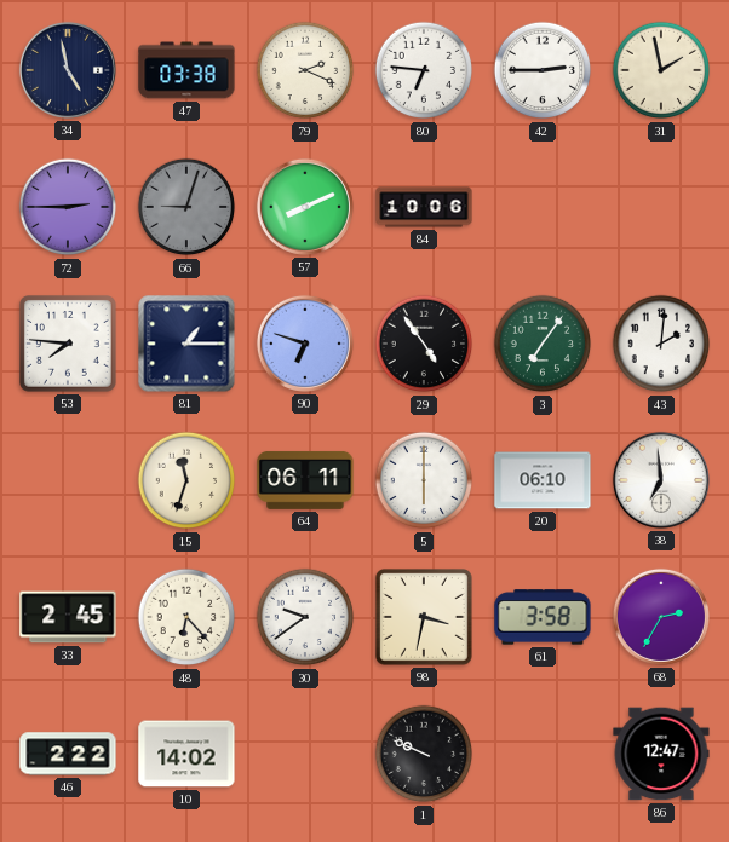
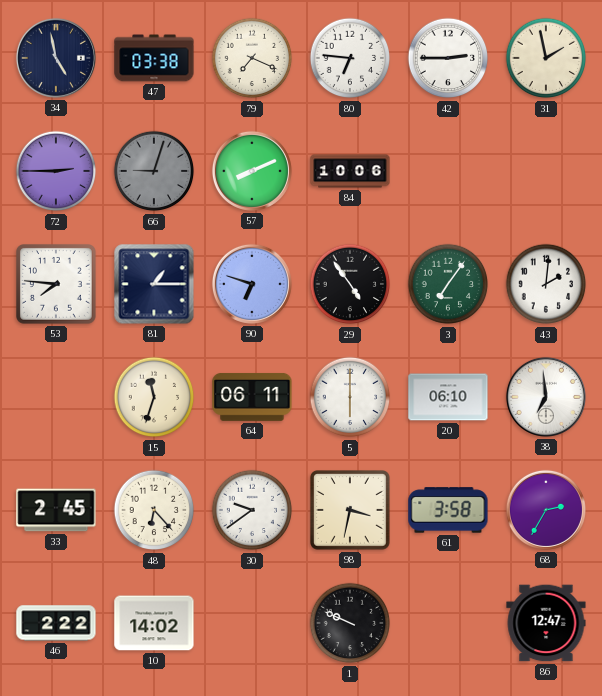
79: 2:19 -> 7:19 (252, 58)
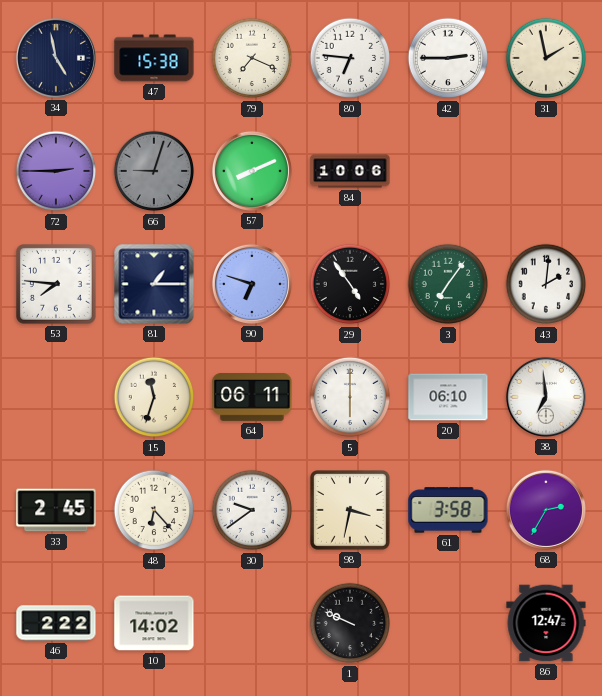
47: 03:38 -> 15:38 (154, 58)
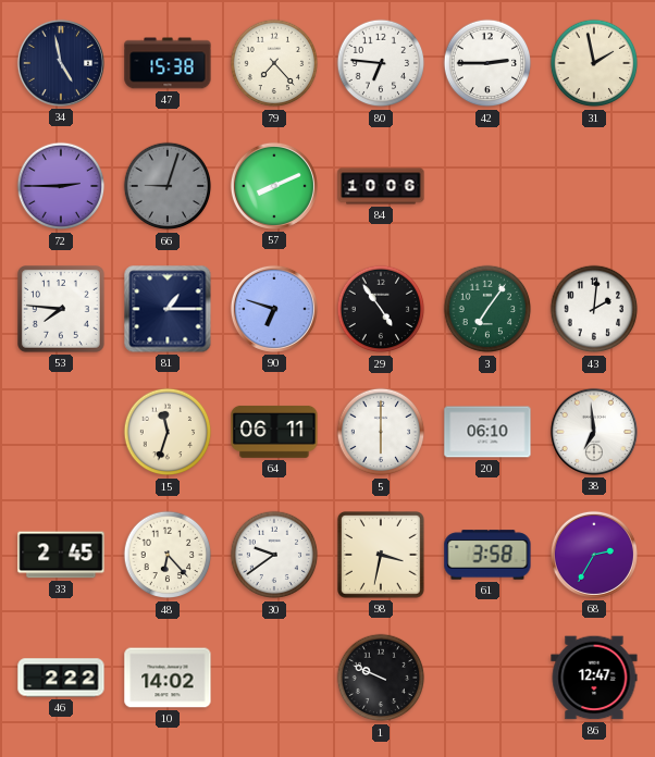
79: 7:19 -> 7:23 (274, 63)
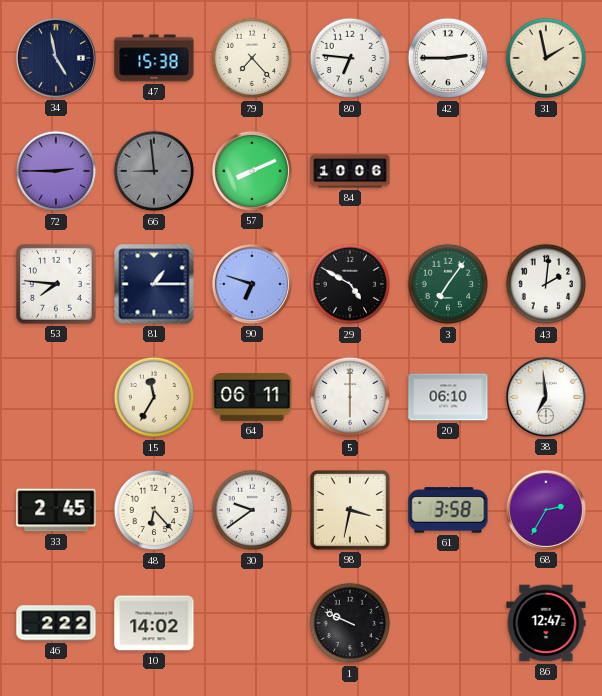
66: 9:03 -> 8:59 (154, 171)
29: 4:54 -> 4:50 (350, 284)
15: 11:33 -> 11:35 (154, 397)
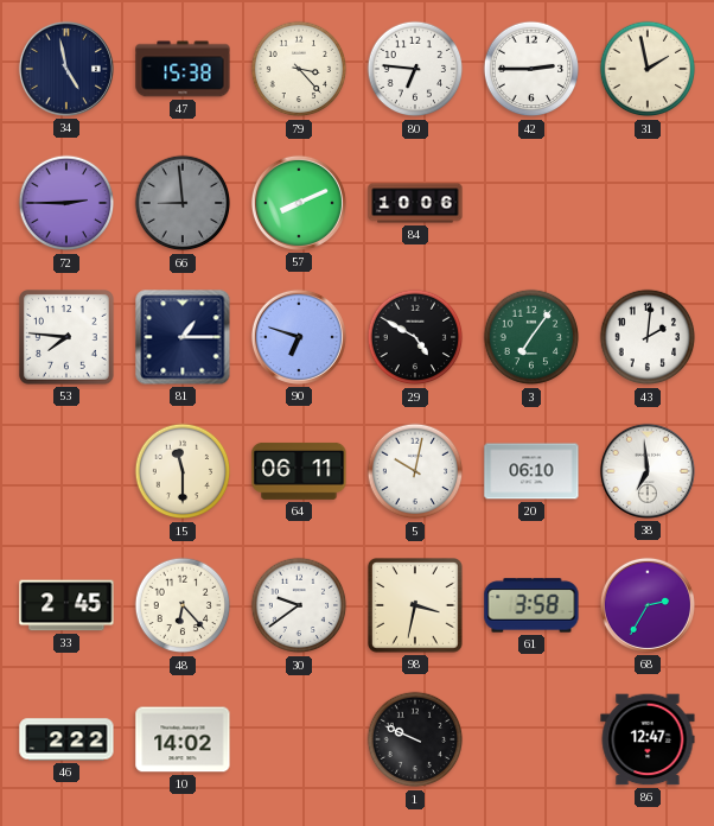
79: 7:23 -> 3:23 (299, 69)
15: 11:35 -> 11:30 (183, 471)
5: 6:00 -> 10:02 (415, 471)
